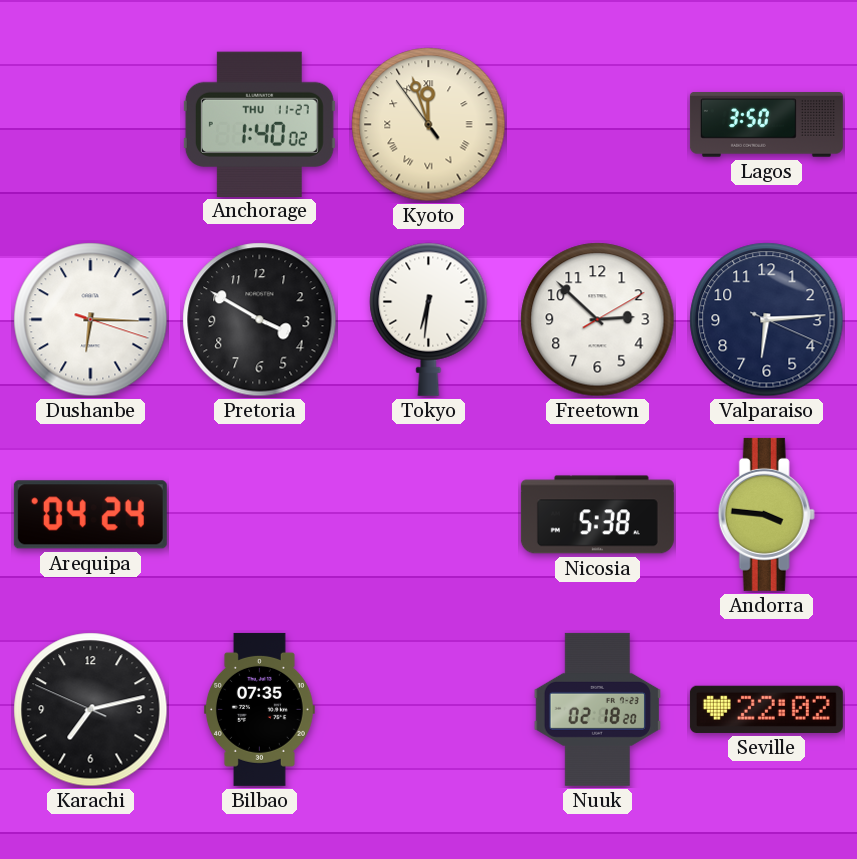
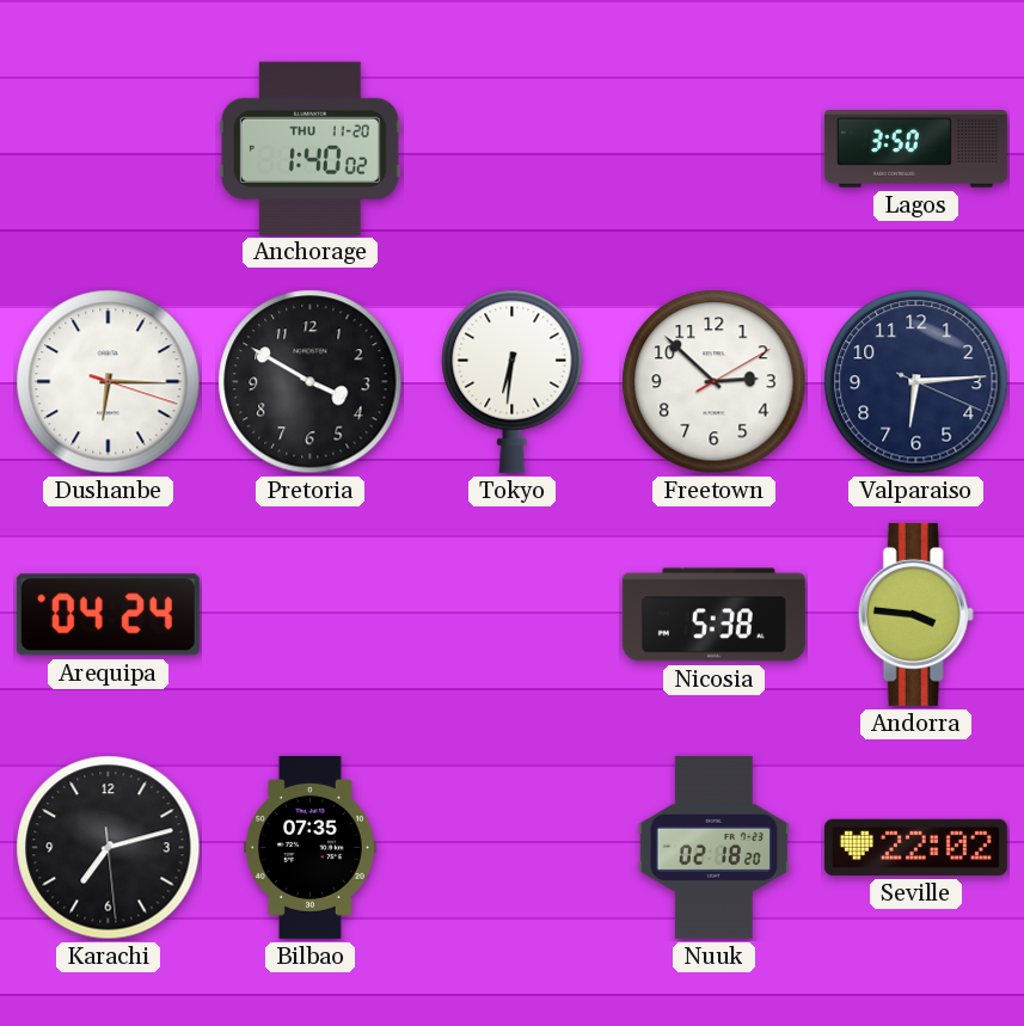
Anchorage date: THU 11-27 -> THU 11-20 (309, 148)
Kyoto: 11:56 -> none (429, 125)
Karachi: 7:12:49 -> 7:12:29 (109, 848)
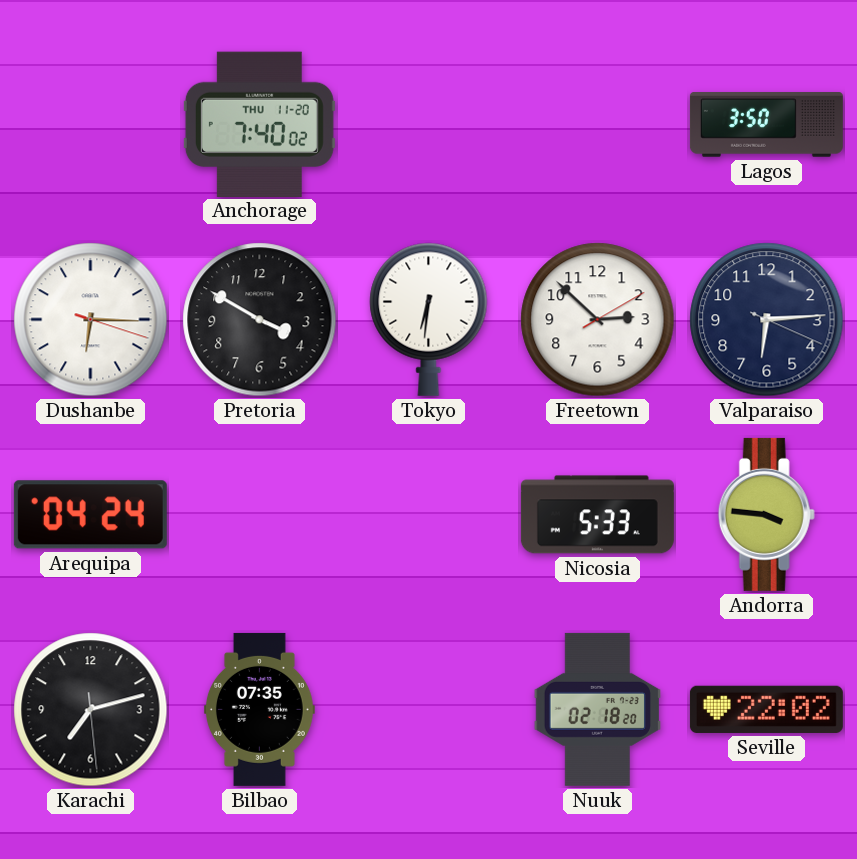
Anchorage: 1:40 -> 7:40 (259, 124)
Nicosia: 5:38 -> 5:33 (597, 515)
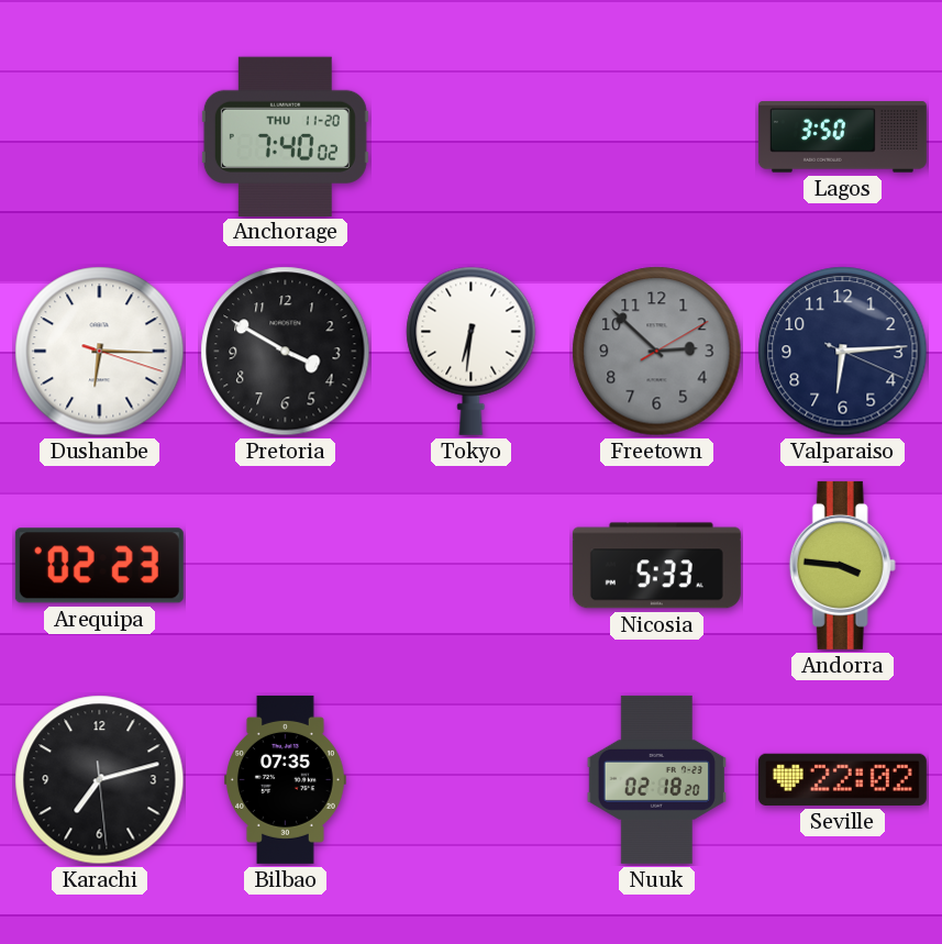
Freetown dial: white -> grey (657, 352)
Arequipa: 04:24 -> 02:23 (99, 566)
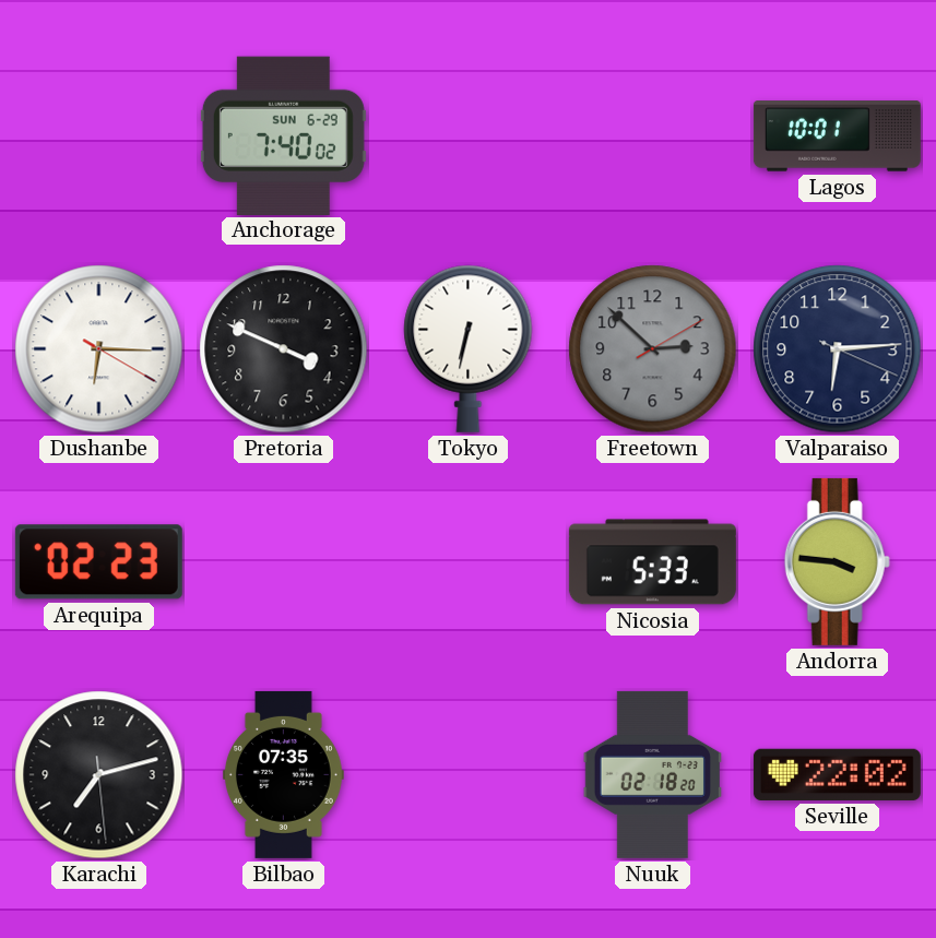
Anchorage date: THU 11-20 -> SUN 6-29 (283, 135)
Lagos: 3:50 -> 10:01 (837, 136)
Dushanbe: 6:15:18 -> 6:15:20 (99, 349)
Pretoria: 3:50 -> 3:49 (284, 349)
Tokyo: 6:31 -> 6:32 (469, 348)
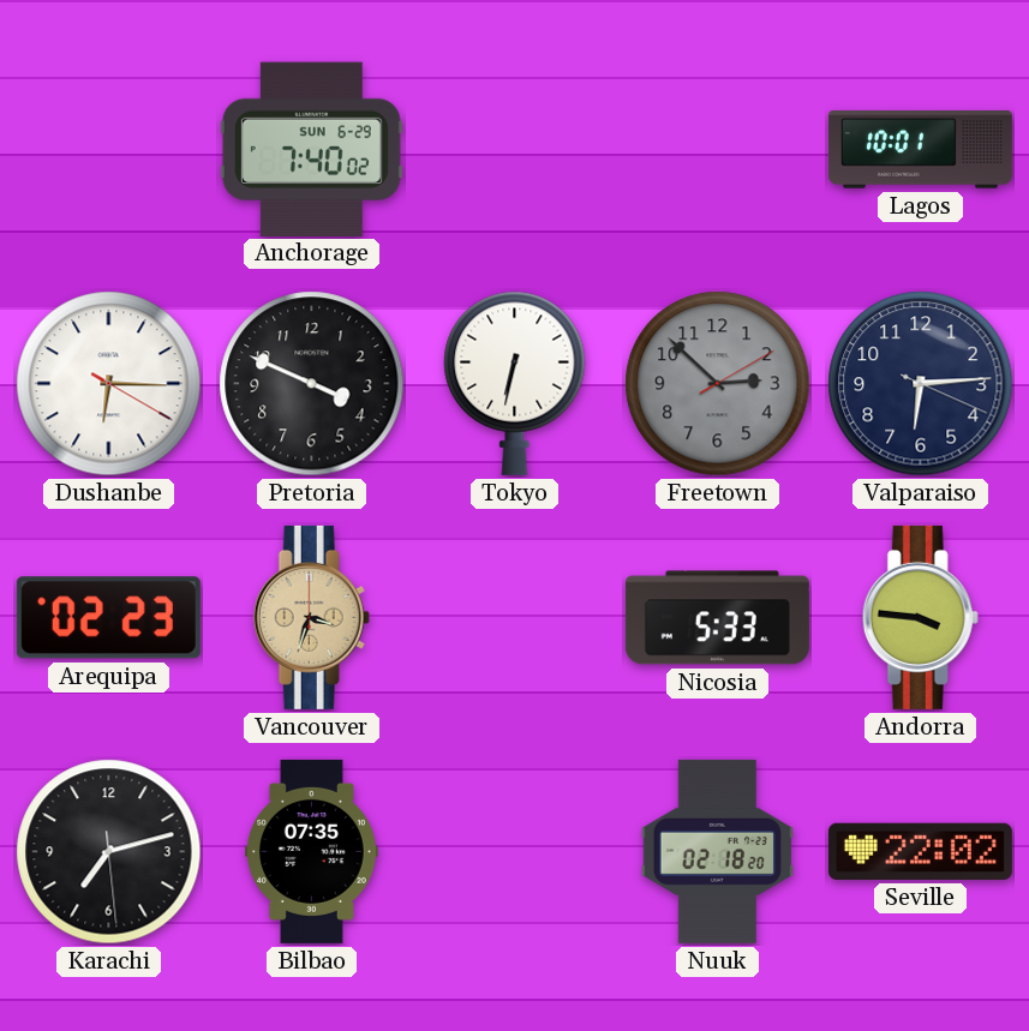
Vancouver: none -> 3:33 (311, 617)
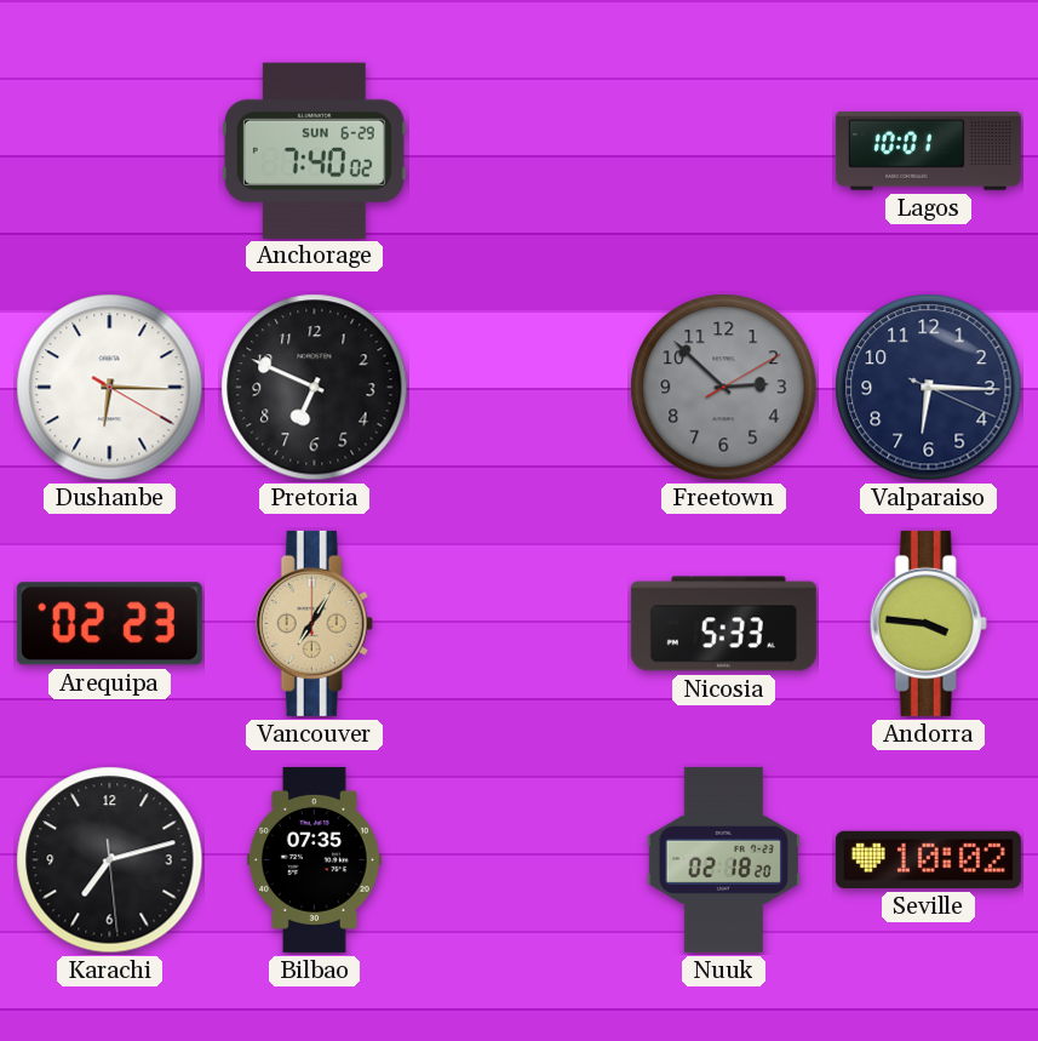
Pretoria: 3:49 -> 6:49 (315, 388)
Tokyo: 6:32 -> none (515, 383)
Valparaiso: 6:14 -> 6:15 (929, 388)
Vancouver: 3:33 -> 7:05 (314, 623)
Seville: 22:02 -> 10:02 (928, 859)
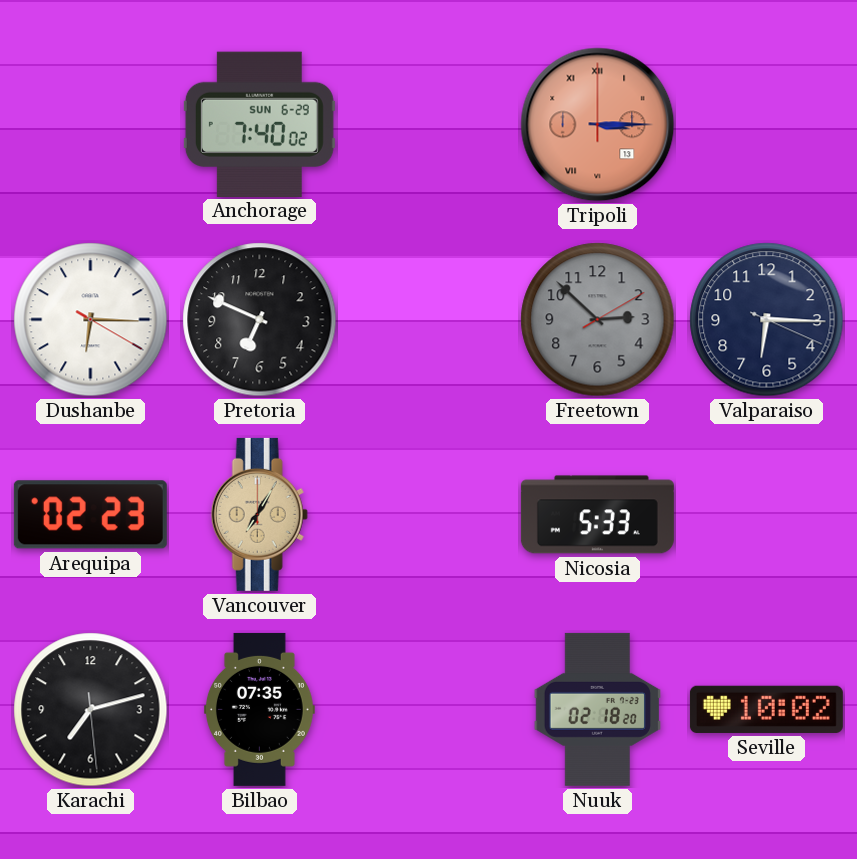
Tripoli: none -> 3:15 (598, 125)
Lagos: 10:01 -> none (928, 151)
Andorra: 3:46 -> none (928, 623)
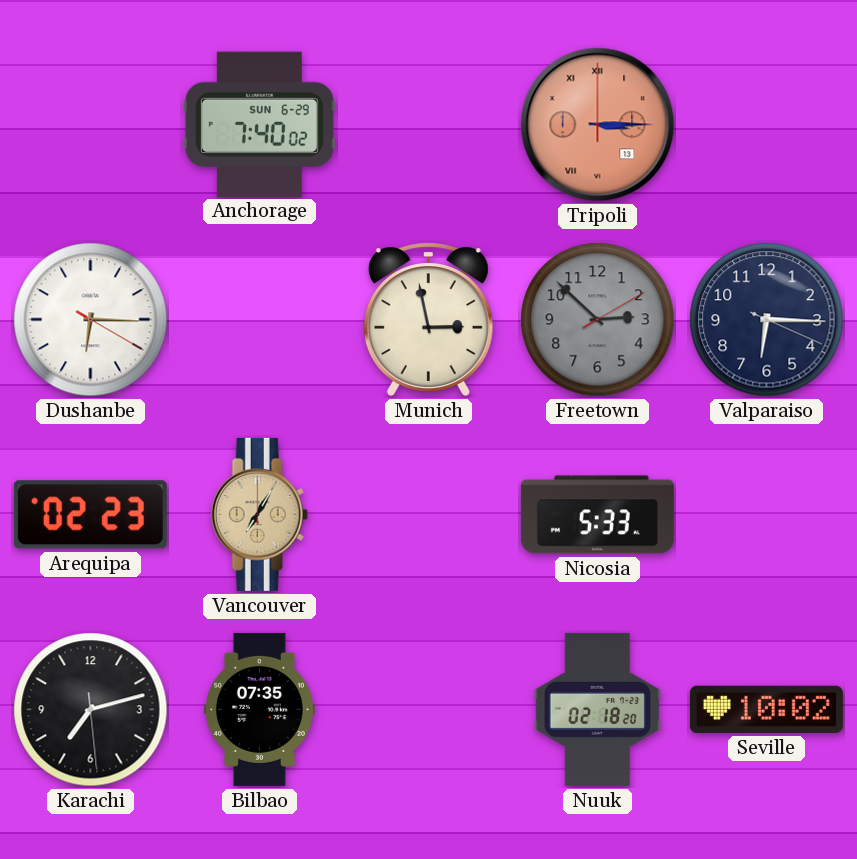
Pretoria: 6:49 -> none (260, 320)
Munich: none -> 2:58 (428, 319)
